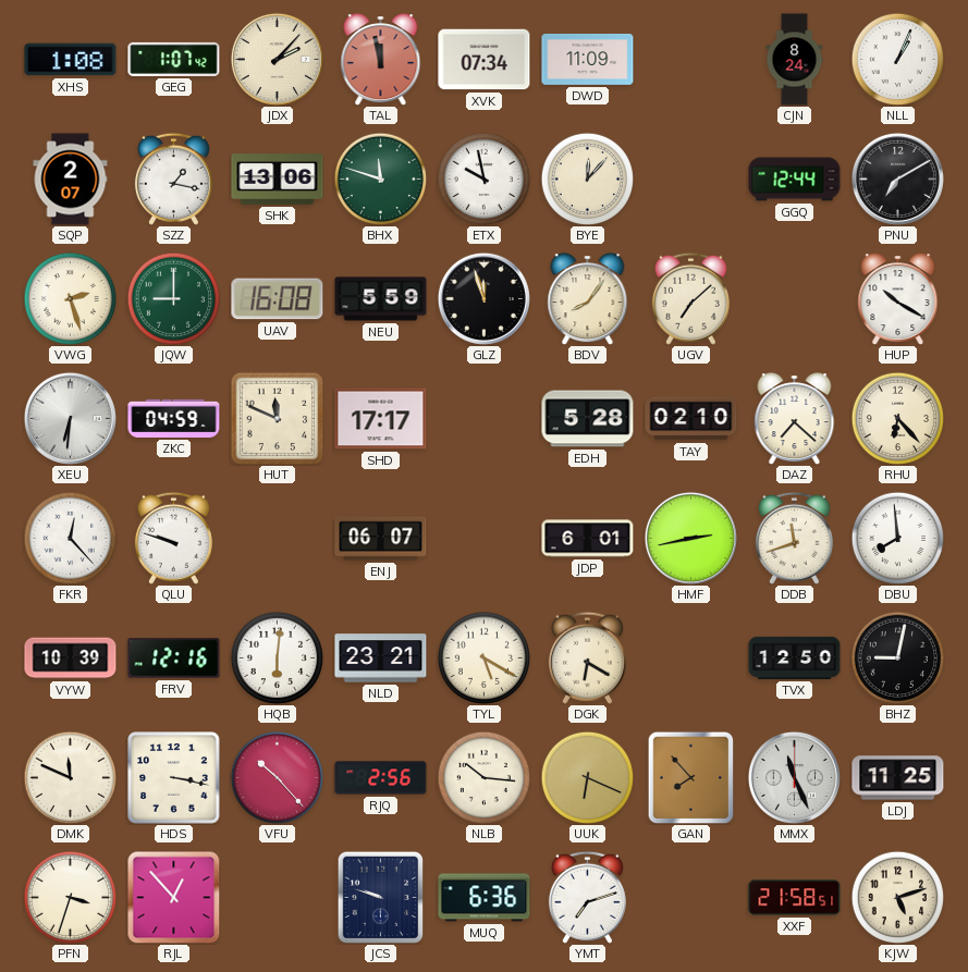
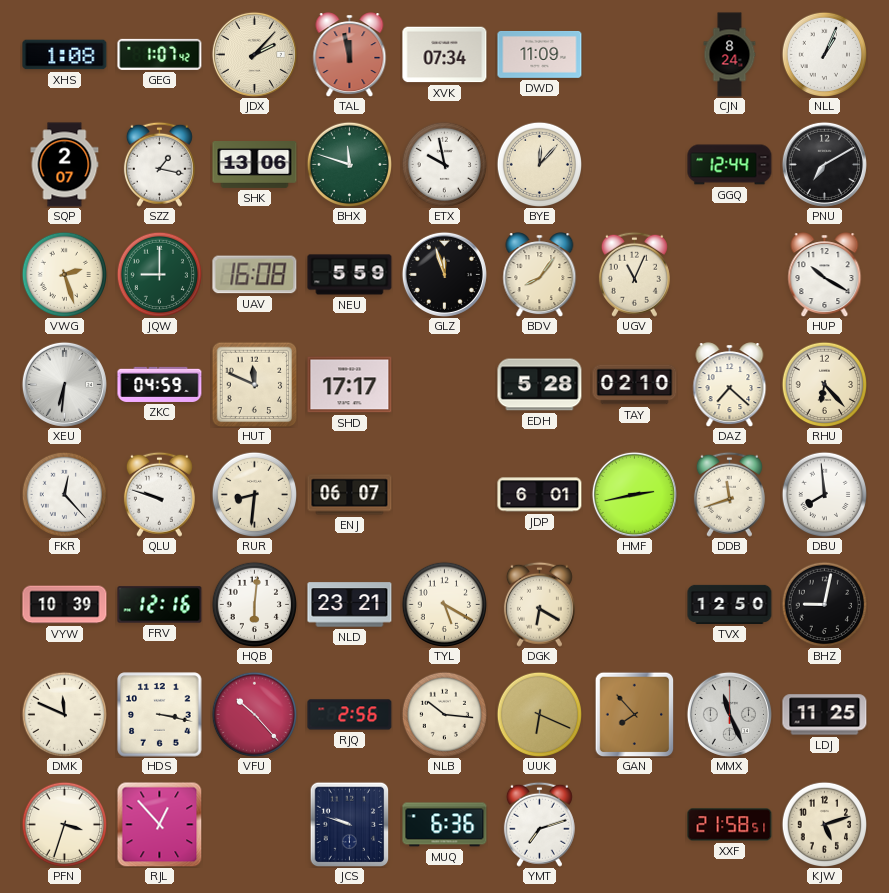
UGV: 7:08 -> 11:04 (634, 274)
RUR: none -> 8:31 (254, 494)
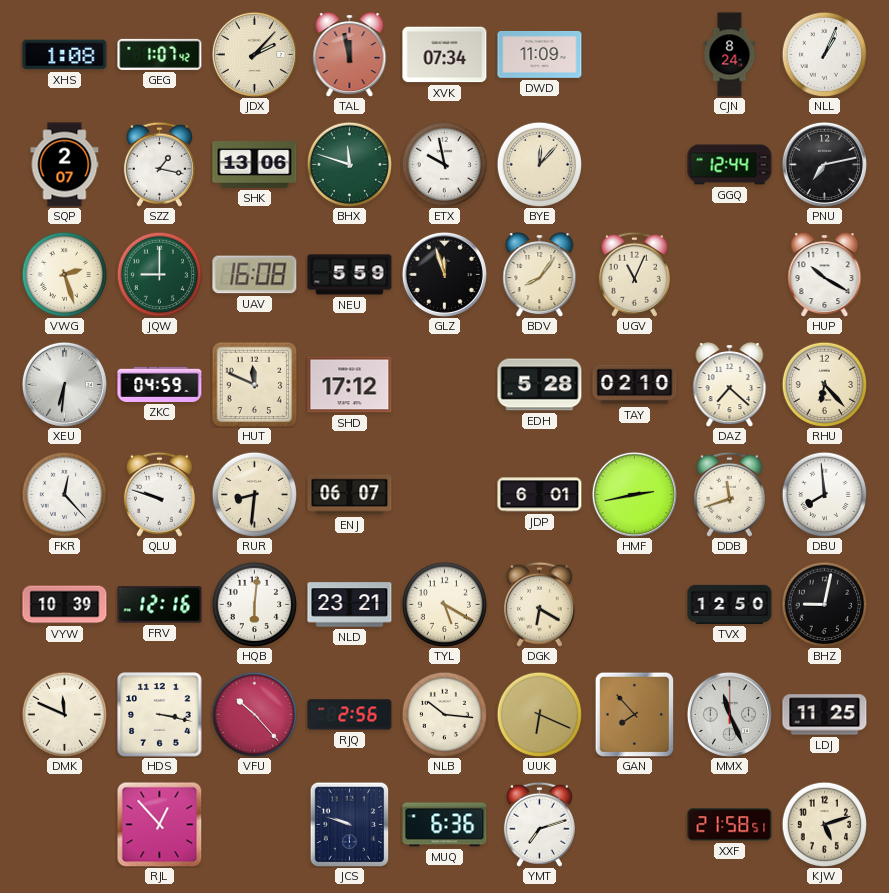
PNU: 7:10 -> 7:13 (824, 164)
SHD: 17:17 -> 17:12 (350, 385)
PFN: 3:33 -> none (64, 824)
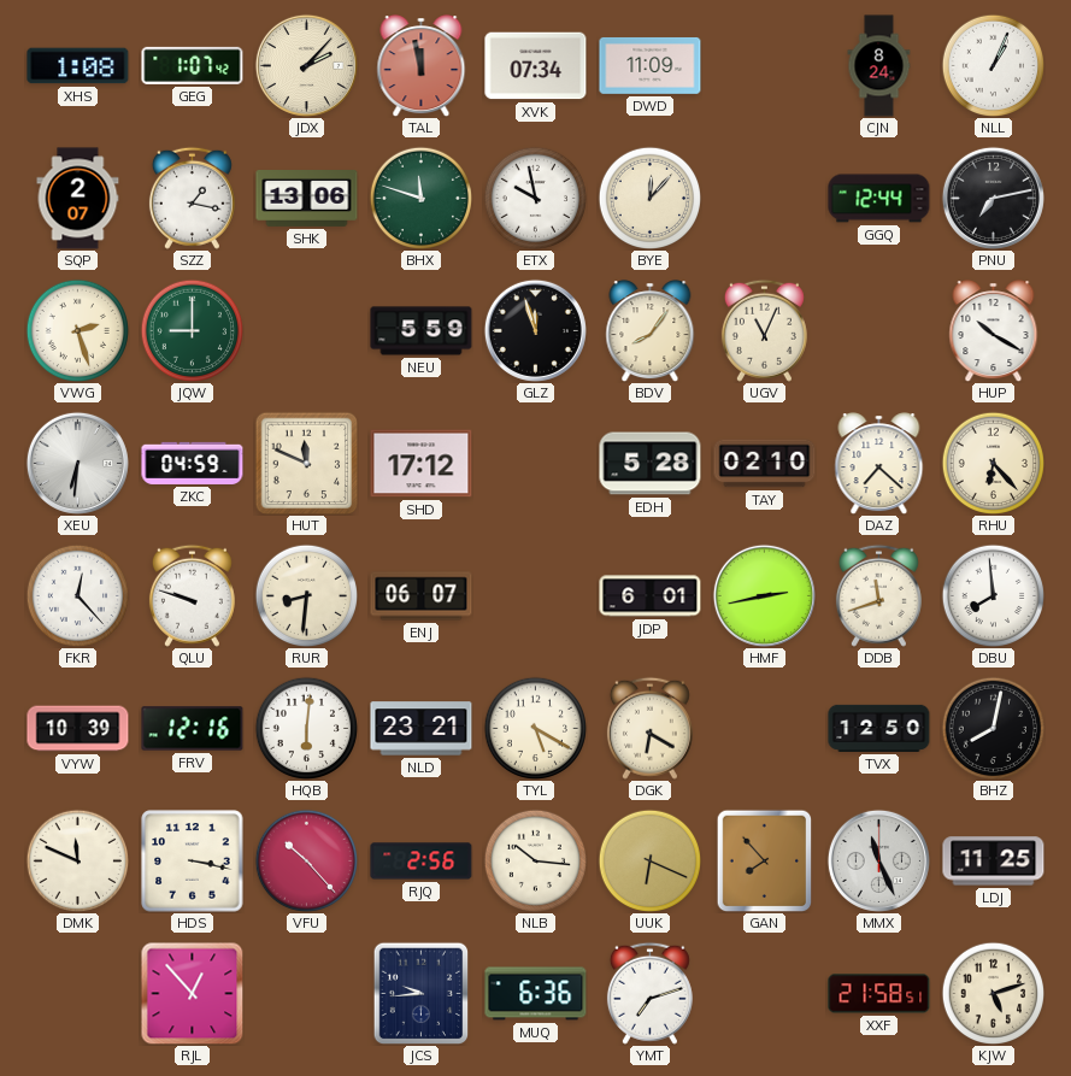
UAV: 16:08 -> none (255, 275)
BHZ: 9:02 -> 8:02 (993, 728)
JCS: 9:48 -> 9:44 (422, 993)
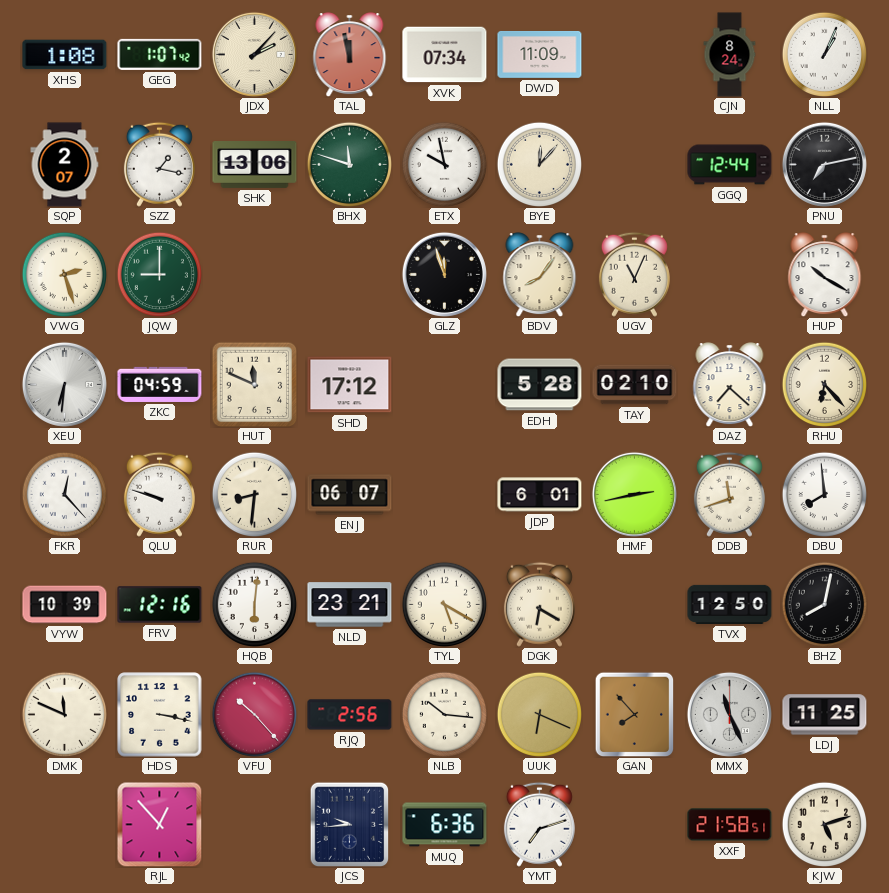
NEU: 5:59 -> none (422, 331)
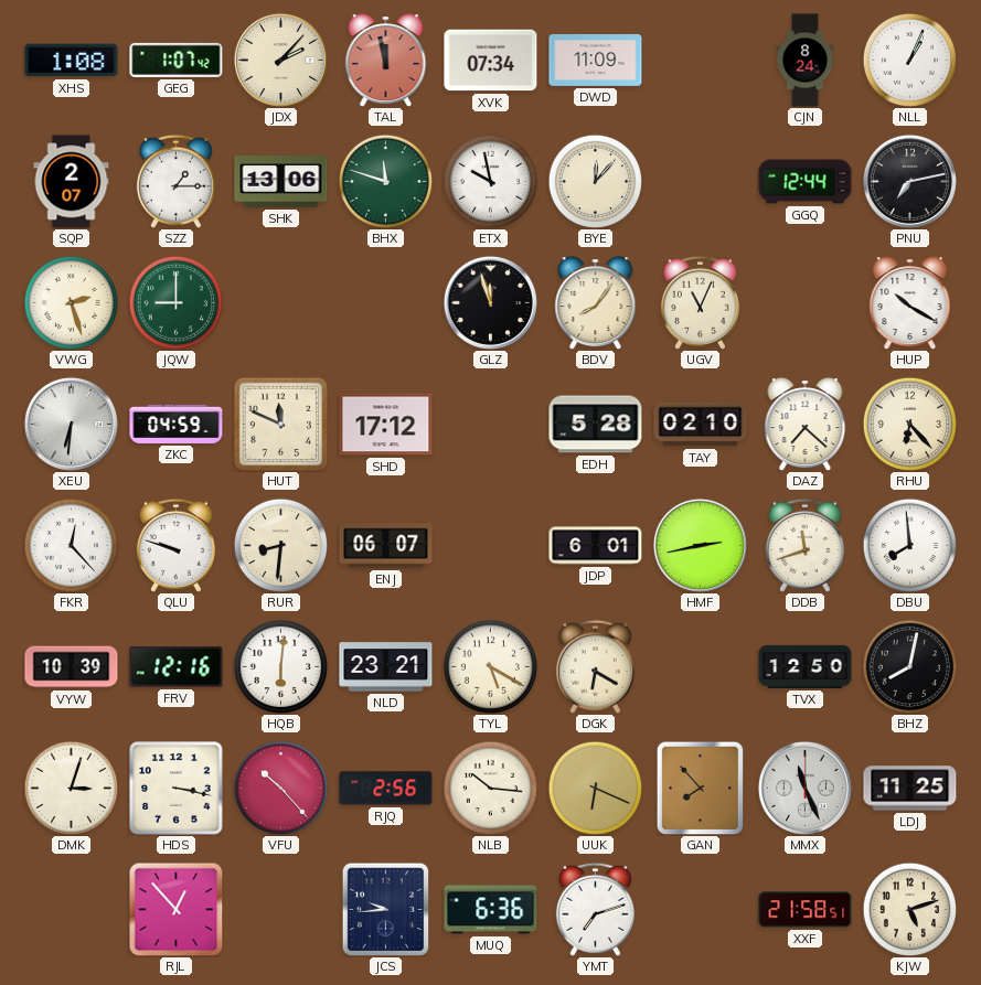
SZZ: 1:17 -> 1:15 (175, 181)
DMK: 11:49 -> 3:03 (71, 788)
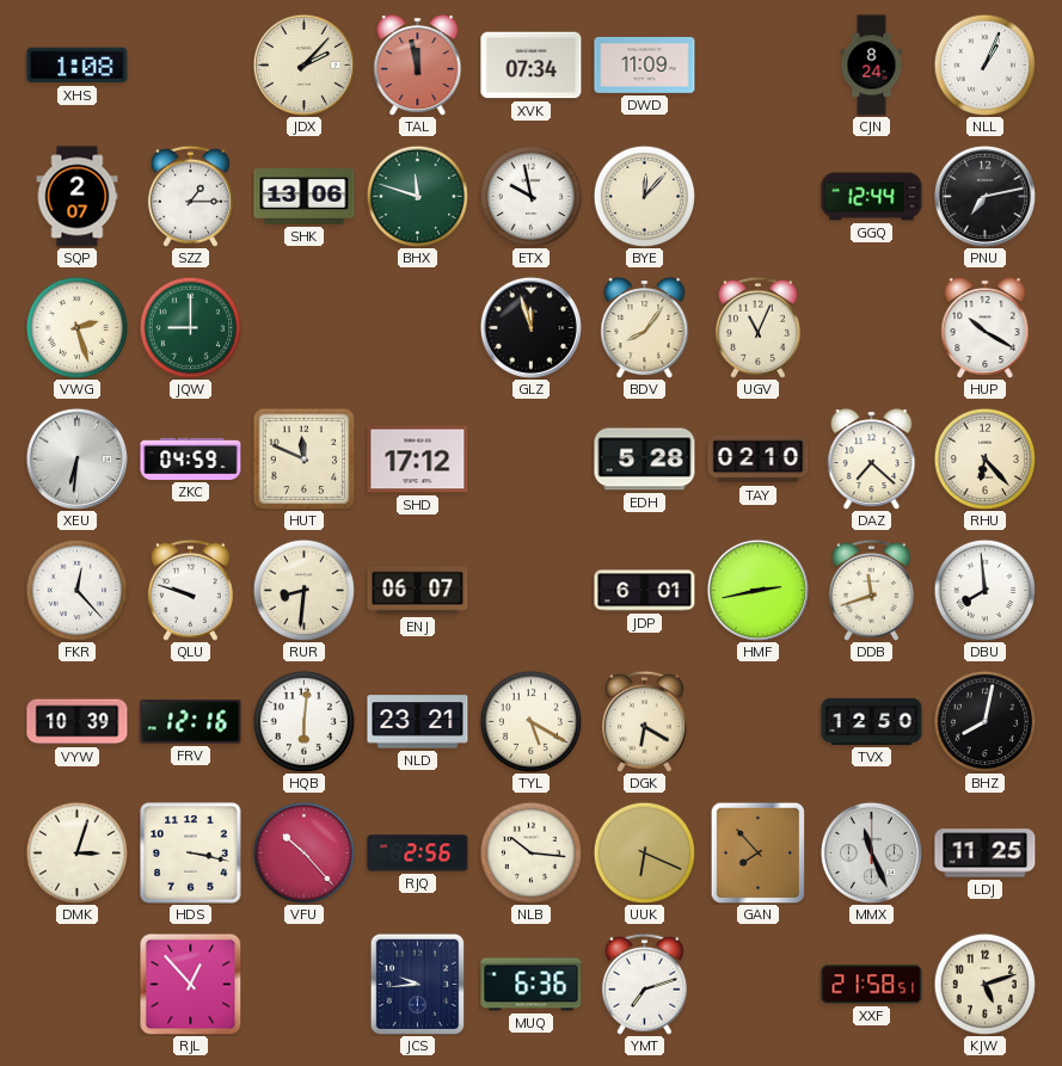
GEG: 1:07 -> none (177, 60)
